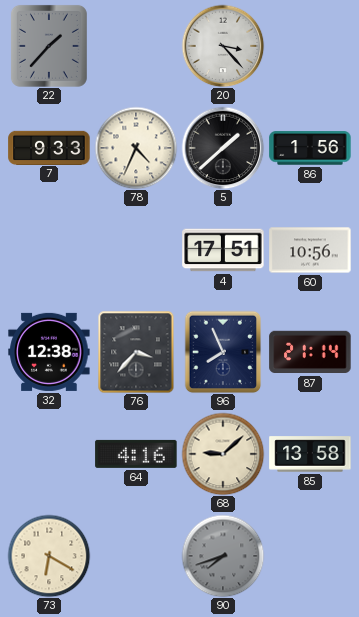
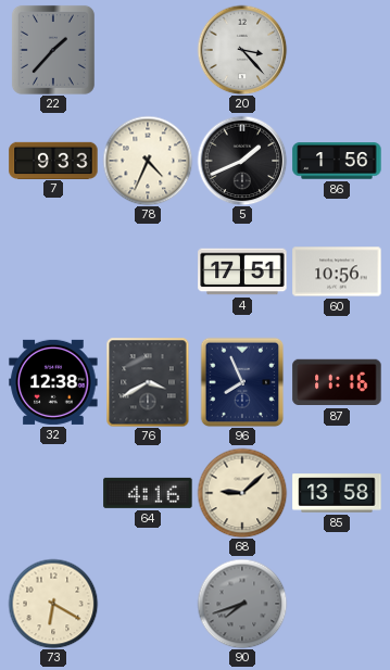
5: 1:38 -> 1:41 (242, 161)
76: 3:37 -> 3:40 (148, 382)
87: 21:14 -> 11:16 (337, 382)
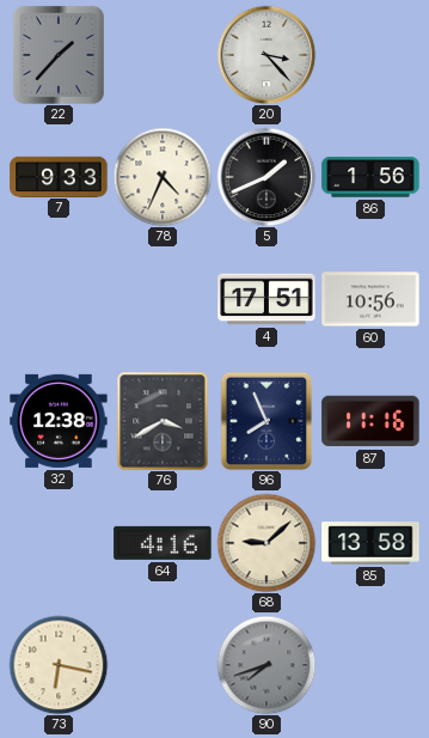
73: 6:20 -> 6:17 (59, 665)
